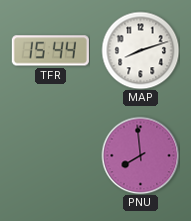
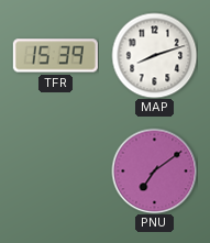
TFR: 15:44 -> 15:39 (55, 56)
PNU: 7:59 -> 7:09 (154, 170)
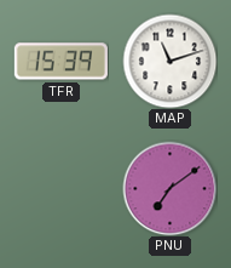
MAP: 8:12 -> 11:12 (169, 61)
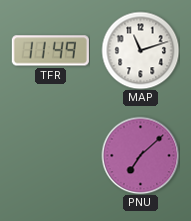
TFR: 15:39 -> 11:49 (50, 51)
PNU: 7:09 -> 7:08 (140, 155)
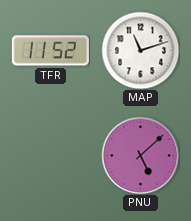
TFR: 11:49 -> 11:52 (50, 51)
PNU: 7:08 -> 5:08 (140, 155)
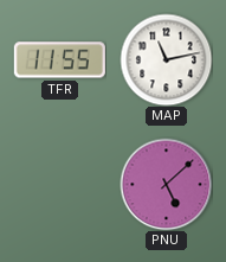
TFR: 11:52 -> 11:55 (59, 60)
MAP: 11:12 -> 11:13 (166, 59)
